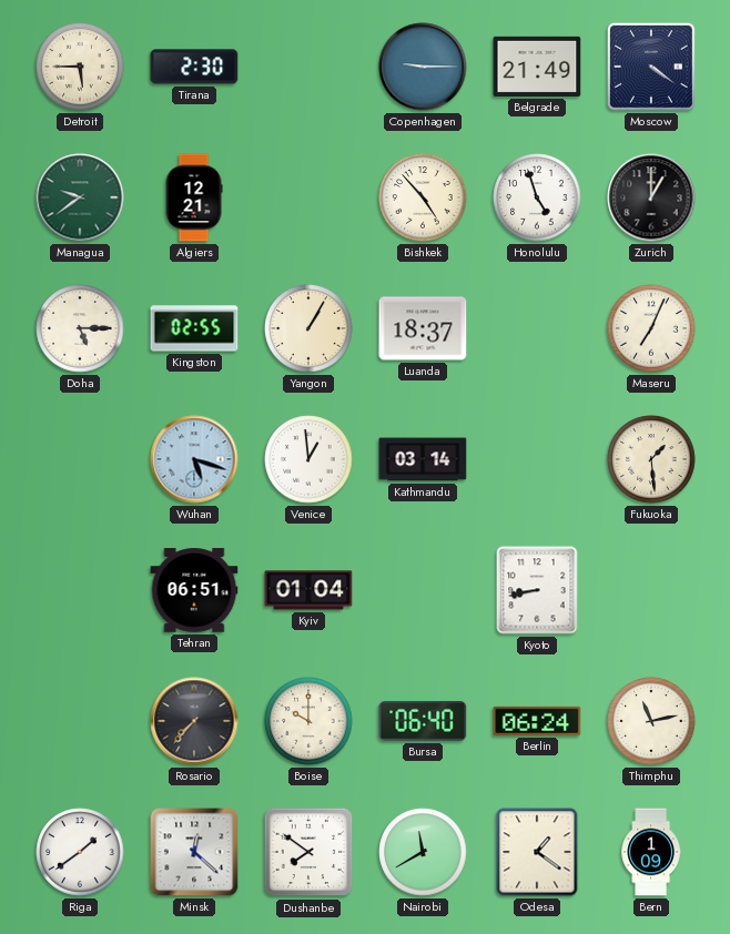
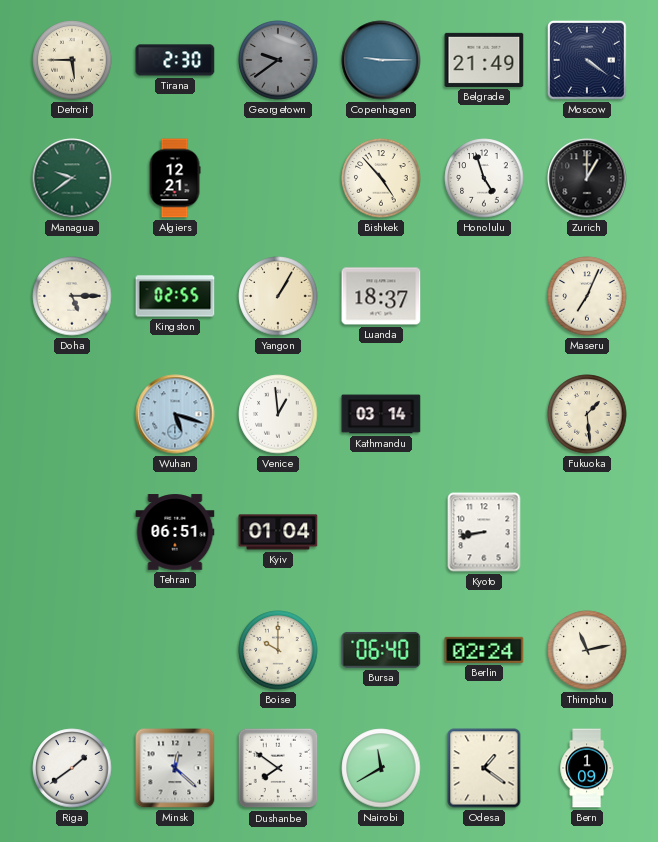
Georgetown: none -> 9:39 (278, 60)
Rosario: 7:37 -> none (194, 721)
Berlin: 06:24 -> 02:24 (484, 650)
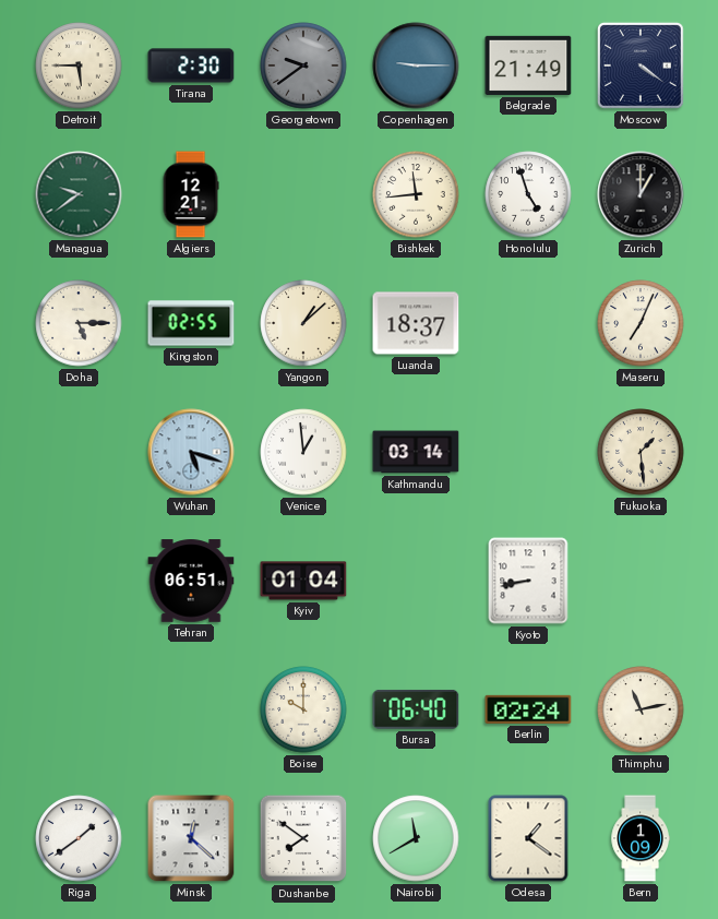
Bishkek: 4:53 -> 11:44 (416, 194)
Yangon: 1:05 -> 1:08 (303, 323)
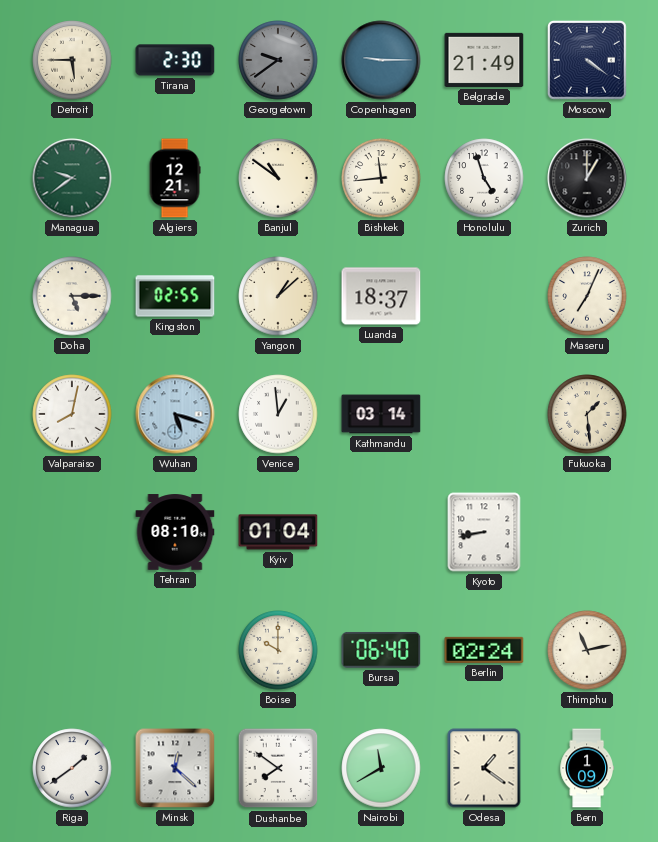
Banjul: none -> 10:51 (278, 178)
Valparaiso: none -> 8:02 (72, 414)
Tehran: 06:51 -> 08:10 (175, 532)
